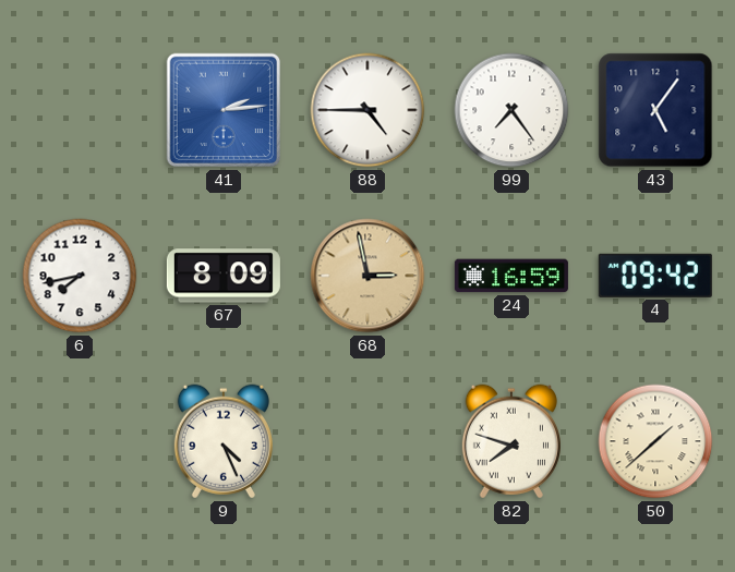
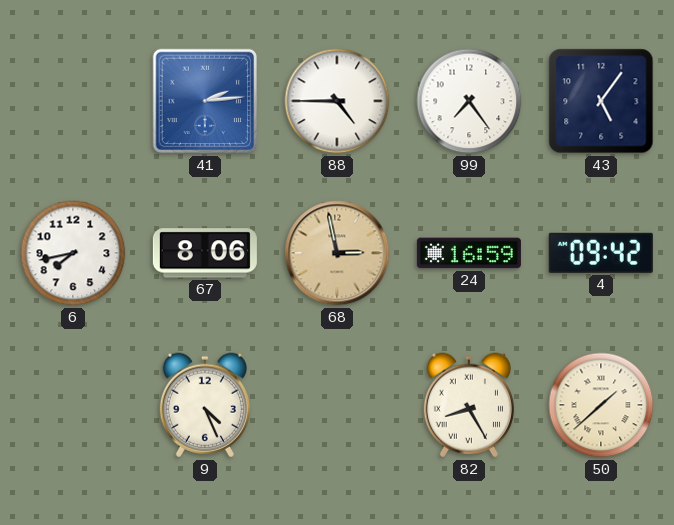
67: 8:09 -> 8:06 (205, 253)
82: 7:48 -> 8:25 (469, 405)
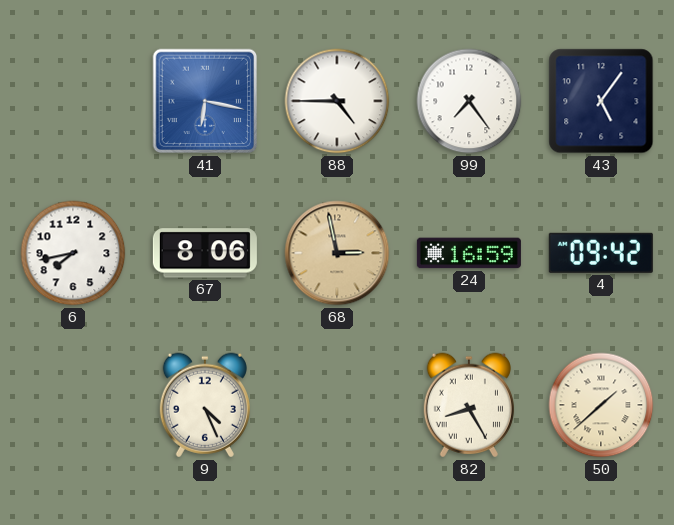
41: 2:14 -> 6:17 (205, 101)
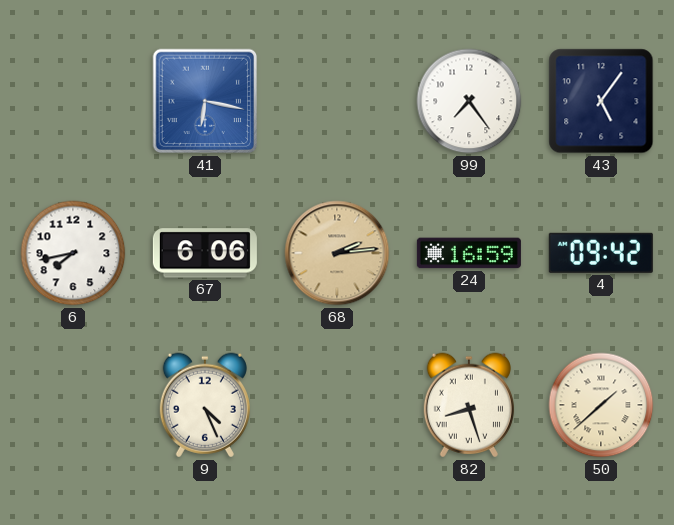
88: 4:45 -> none (337, 101)
67: 8:06 -> 6:06 (205, 253)
68: 2:58 -> 2:14 (337, 253)
82: 8:25 -> 8:27 (469, 405)
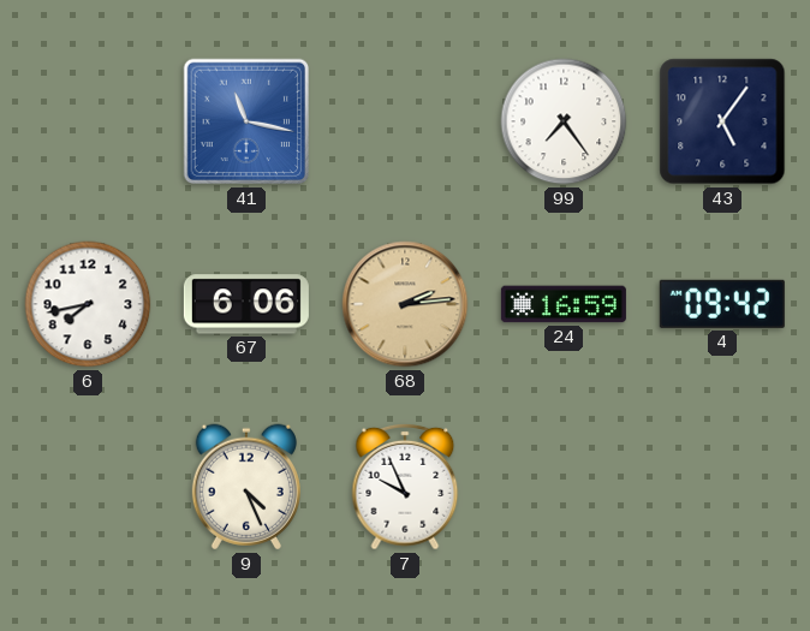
41: 6:17 -> 11:17 (246, 121)
7: none -> 9:56 (405, 487)
82: 8:27 -> none (469, 405)
50: 1:38 -> none (601, 405)
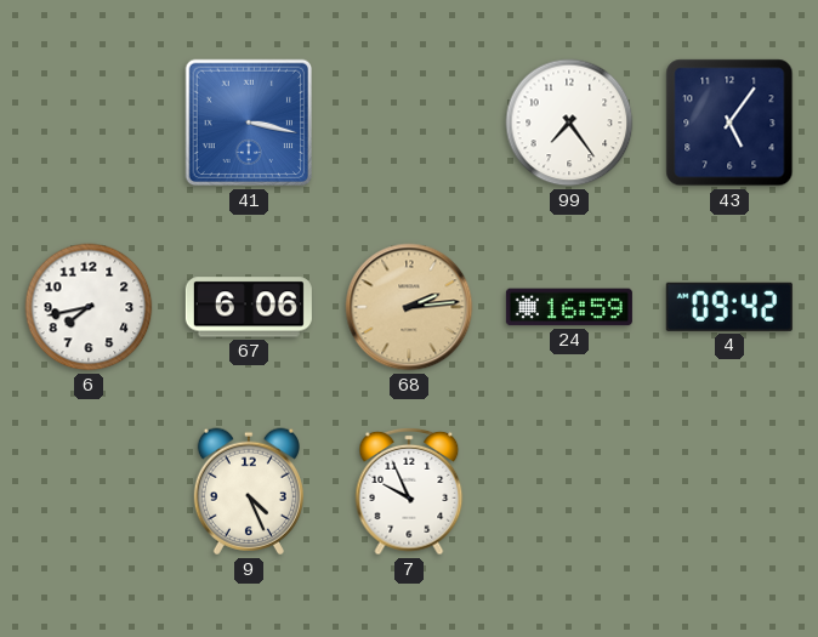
41: 11:17 -> 3:17 (249, 123)
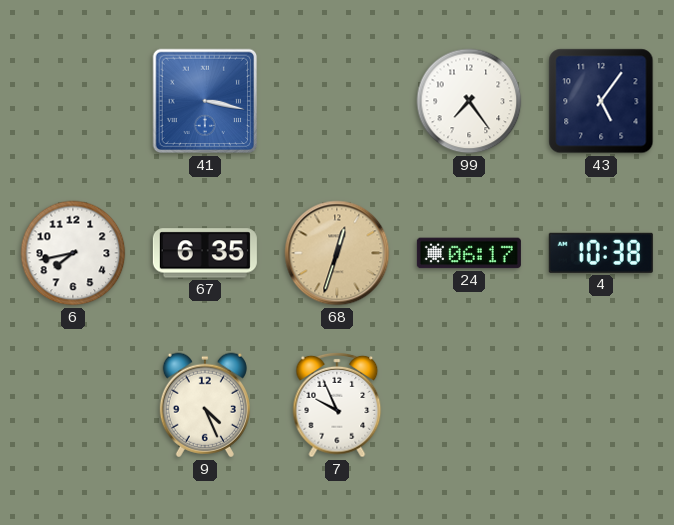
67: 6:06 -> 6:35 (205, 253)
68: 2:14 -> 12:33 (337, 253)
24: 16:59 -> 06:17 (469, 253)
4: 09:42 -> 10:38 (601, 253)
